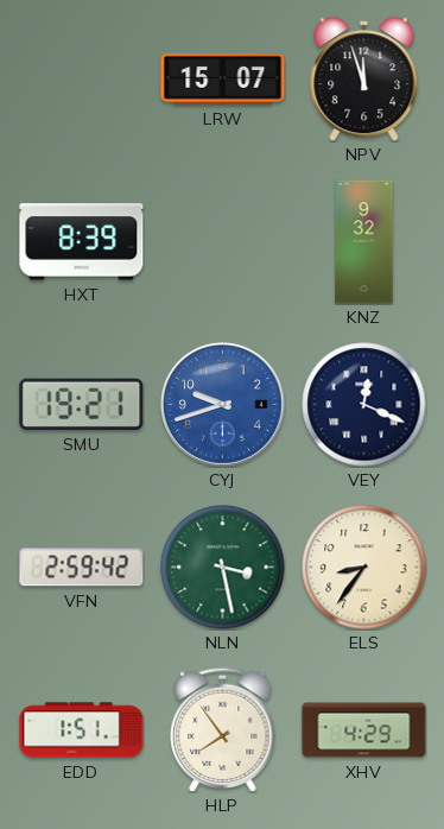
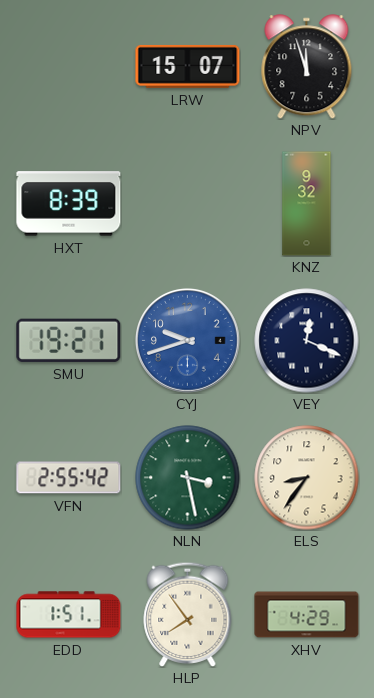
VFN: 2:59 -> 2:55 (69, 478)
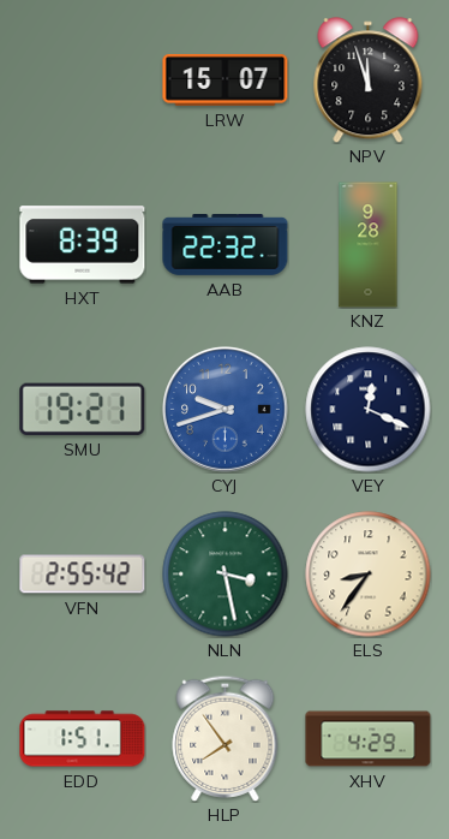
AAB: none -> 22:32 (226, 245)
KNZ: 9:32 -> 9:28 (369, 245)
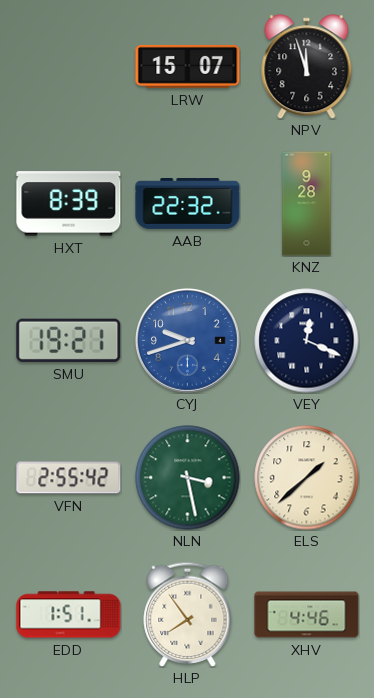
ELS: 8:36 -> 1:38 (307, 478)
XHV: 4:29 -> 4:46 (307, 615)
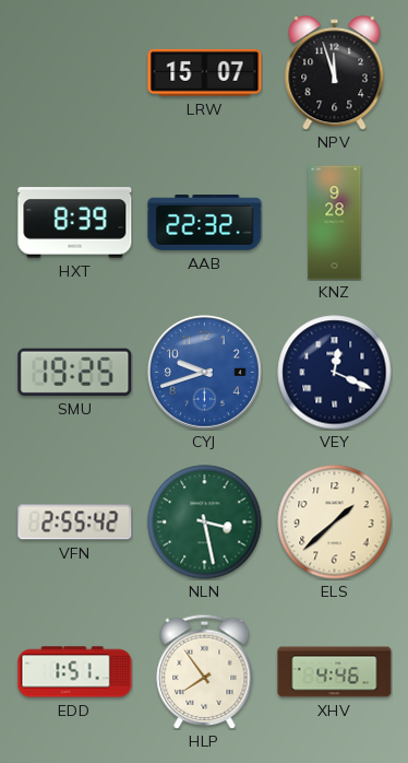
SMU: 19:21 -> 19:25 (75, 372)
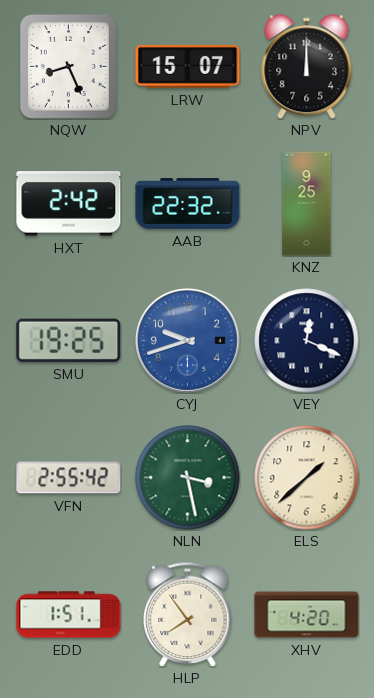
NQW: none -> 8:26 (68, 66)
NPV: 11:57 -> 12:00 (307, 67)
HXT: 8:39 -> 2:42 (69, 204)
KNZ: 9:28 -> 9:25 (307, 204)
XHV: 4:46 -> 4:20 (307, 615)
